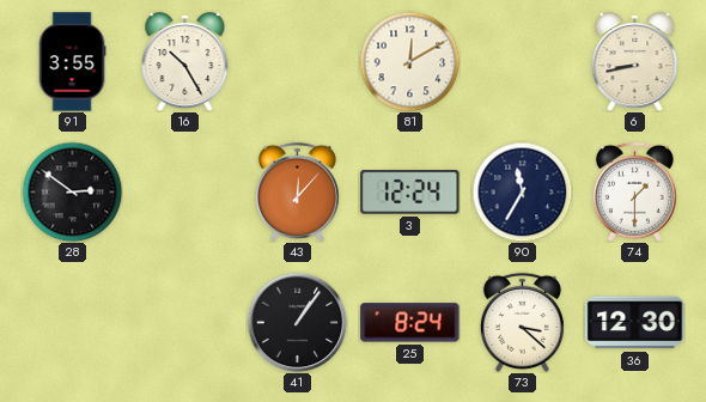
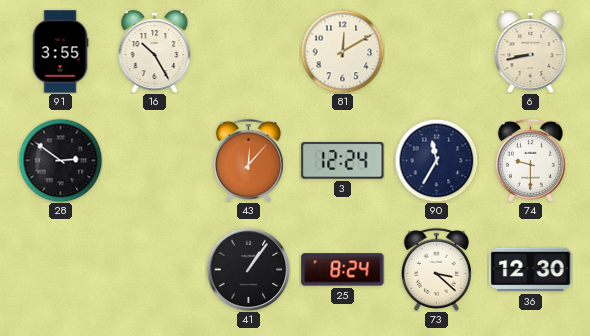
74: 1:30 -> 9:30 (530, 160)
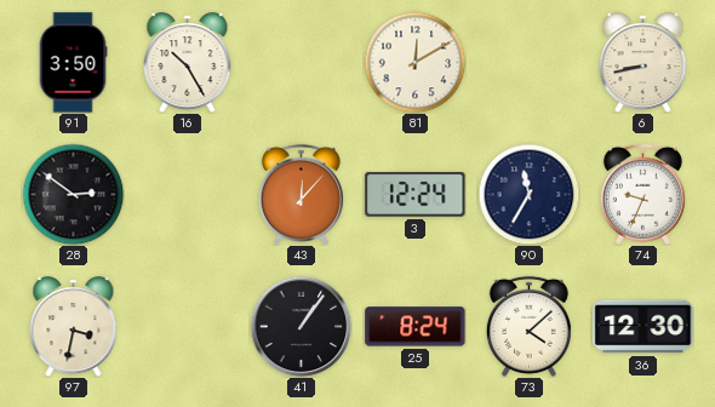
91: 3:55 -> 3:50 (73, 63)
74: 9:30 -> 9:34 (642, 194)
97: none -> 3:32 (74, 327)
73: 3:22 -> 4:08 (528, 326)
